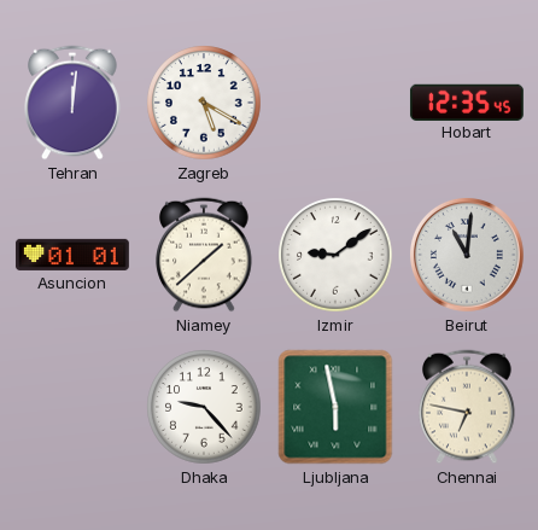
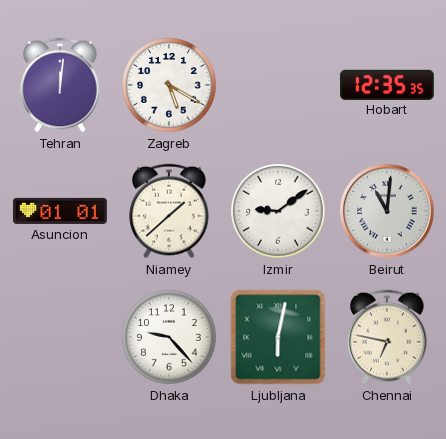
Hobart: 12:35:45 -> 12:35:35 (387, 84)
Ljubljana: 5:58 -> 6:02 (278, 337)
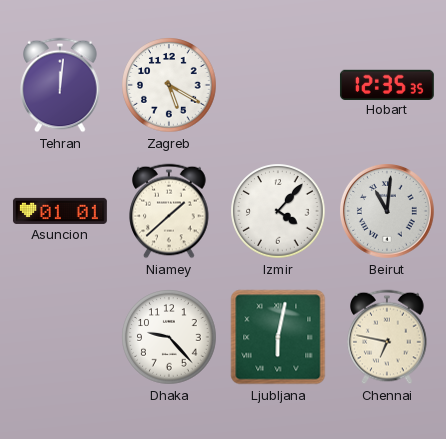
Izmir: 9:09 -> 4:07 (278, 211)
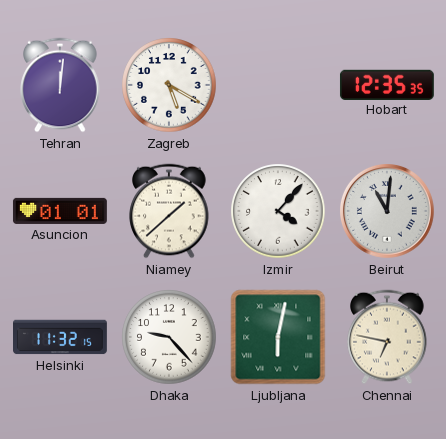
Helsinki: none -> 11:32 (61, 337)
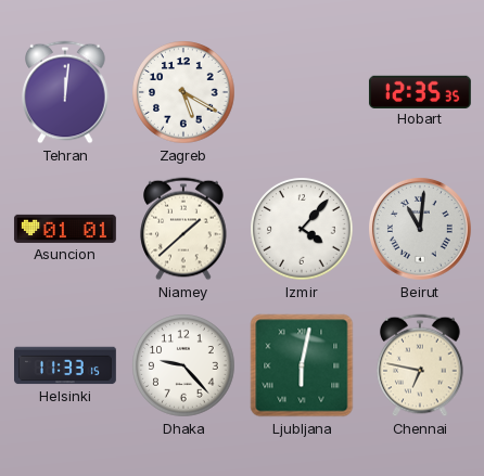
Helsinki: 11:32 -> 11:33 (66, 365)
